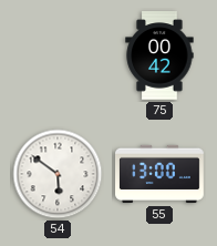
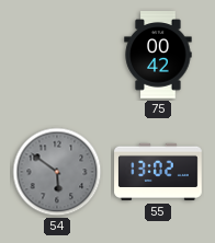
54 dial: white -> grey (57, 172)
55: 13:00 -> 13:02 (158, 172)
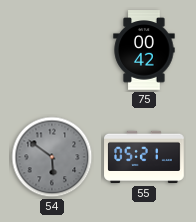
55: 13:02 -> 05:21 (144, 157)
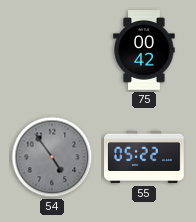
54: 5:51 -> 4:54 (52, 157)
55: 05:21 -> 05:22 (144, 157)
